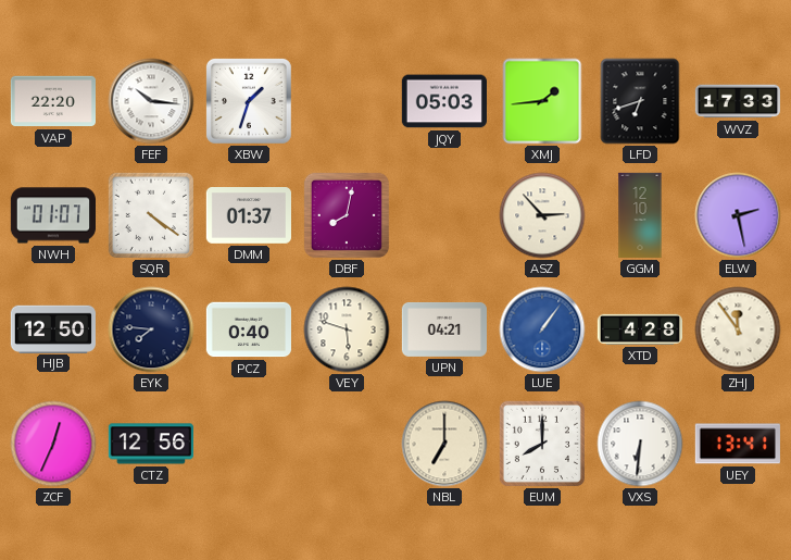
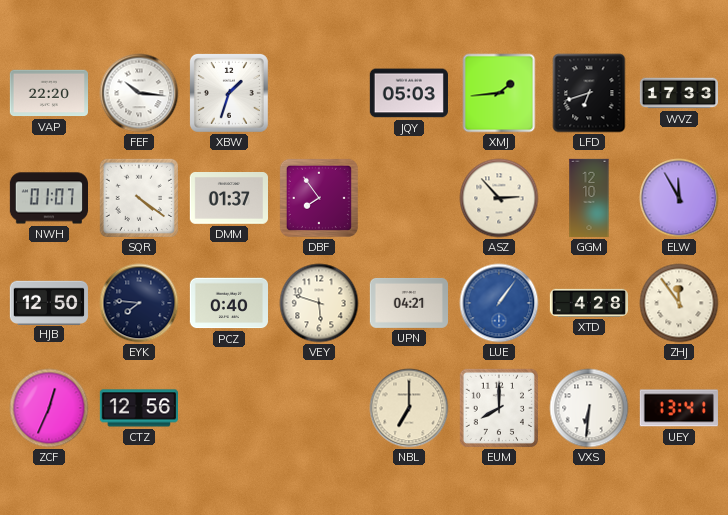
DBF: 8:02 -> 7:54 (319, 198)
ELW: 2:28 -> 11:55 (679, 198)
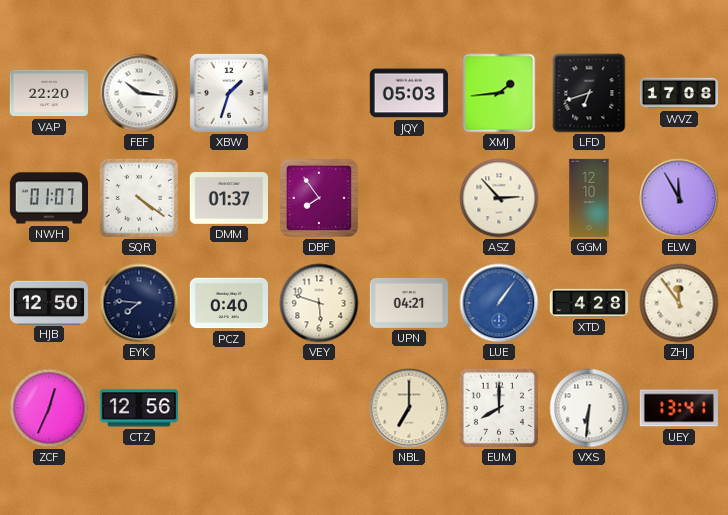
WVZ: 17:33 -> 17:08 (679, 93)
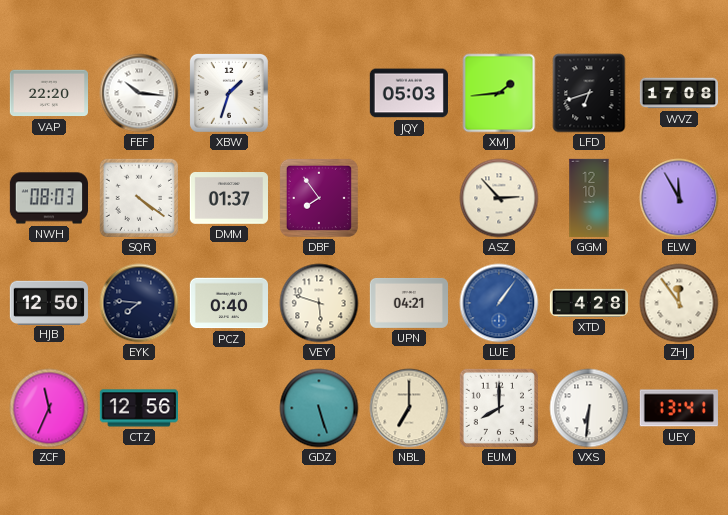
NWH: 01:07 -> 08:03 (48, 198)
ZCF: 12:34 -> 11:34 (49, 408)
GDZ: none -> 5:27 (319, 408)
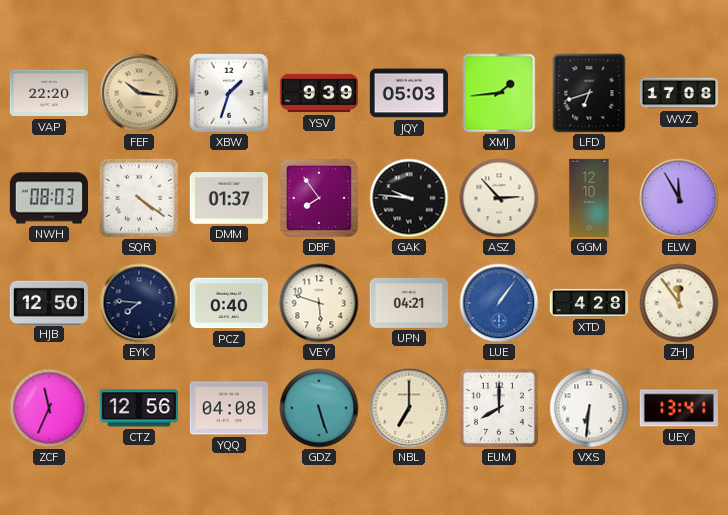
FEF dial: white -> champagne (139, 93)
YSV: none -> 9:39 (318, 93)
GAK: none -> 9:46 (409, 198)
YQQ: none -> 04:08 (228, 408)
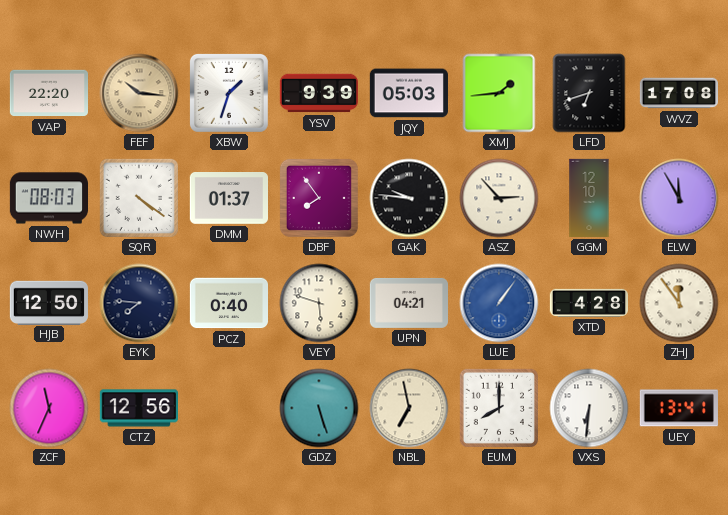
YQQ: 04:08 -> none (228, 408)
NBL: 7:00 -> 6:58 (409, 408)
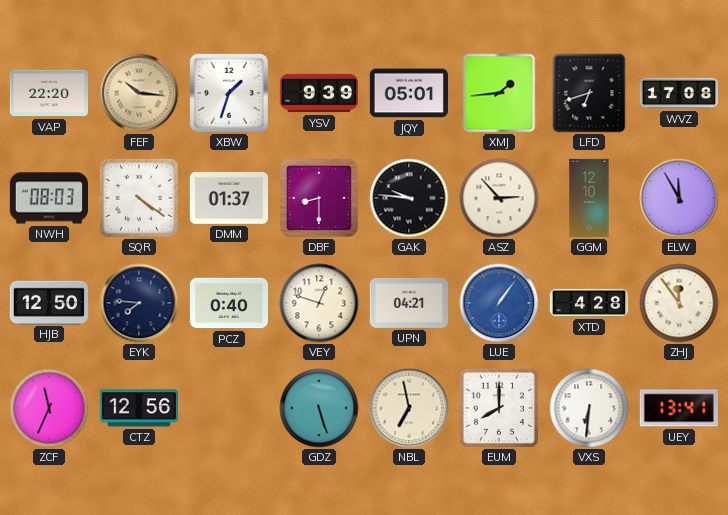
JQY: 05:03 -> 05:01 (408, 93)
DBF: 7:54 -> 8:30 (319, 198)
VEY: 5:48 -> 12:48 (319, 303)
